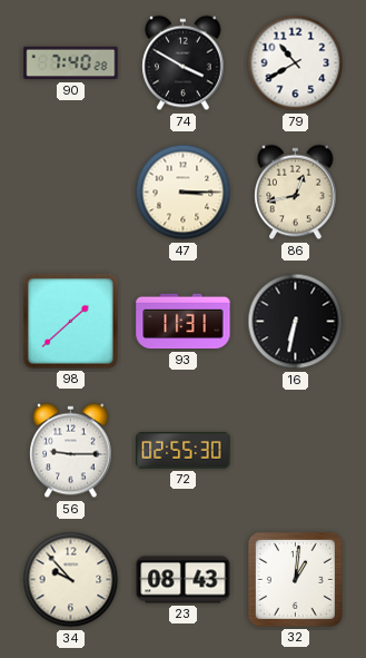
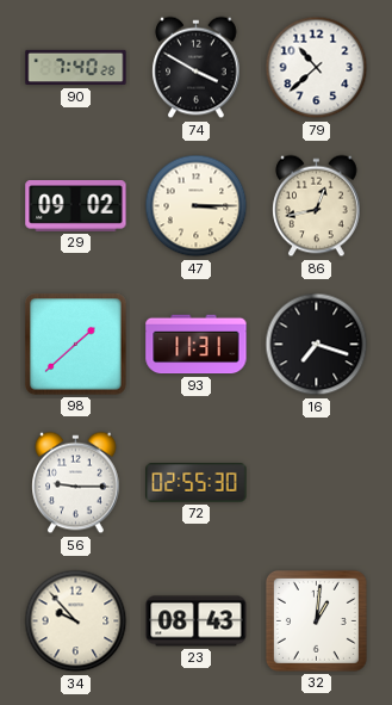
79: 10:40 -> 10:38 (317, 68)
29: none -> 09:02 (76, 206)
16: 6:32 -> 7:18 (317, 345)
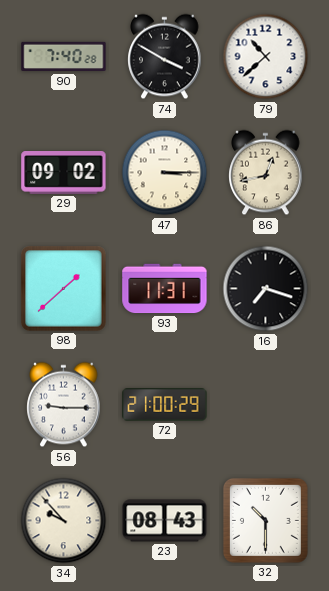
72: 02:55 -> 21:00 (165, 405)
32: 1:01 -> 10:30 (265, 520)
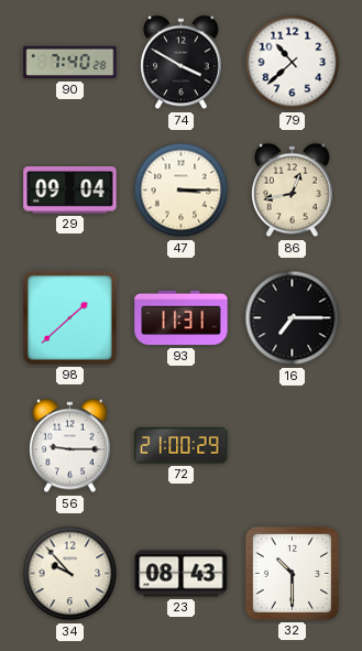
29: 09:02 -> 09:04 (70, 191)
16: 7:18 -> 7:15 (293, 318)
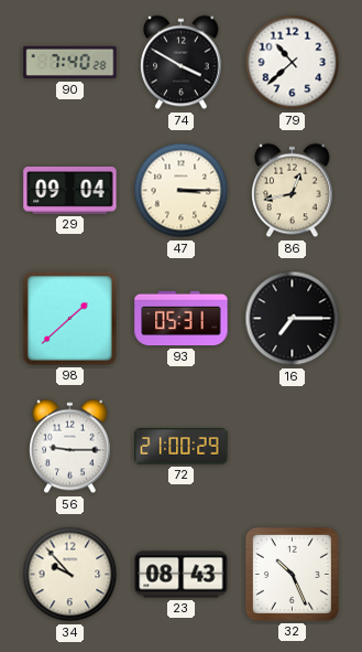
93: 11:31 -> 05:31 (182, 319)
32: 10:30 -> 10:26 (292, 574)
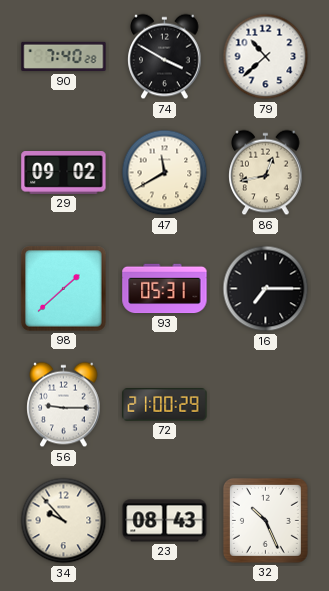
29: 09:04 -> 09:02 (64, 173)
47: 3:15 -> 11:40 (165, 173)
